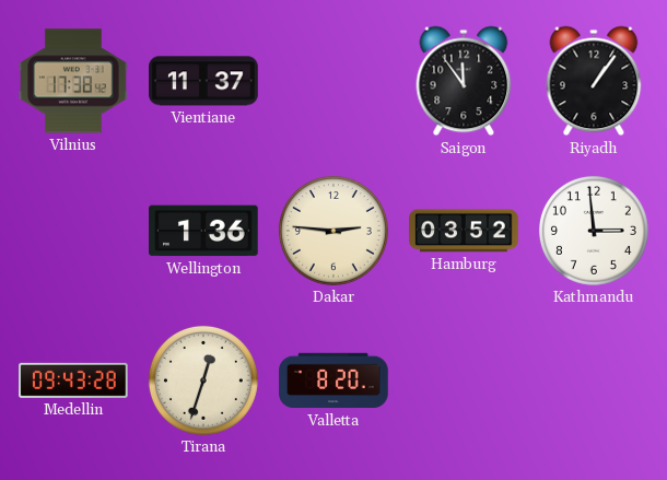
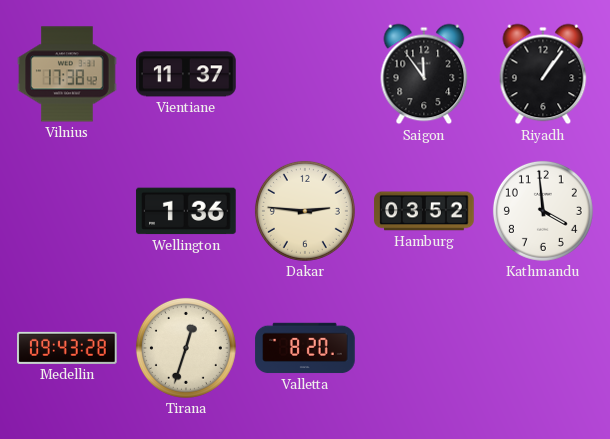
Kathmandu: 2:59 -> 3:59 (543, 211)
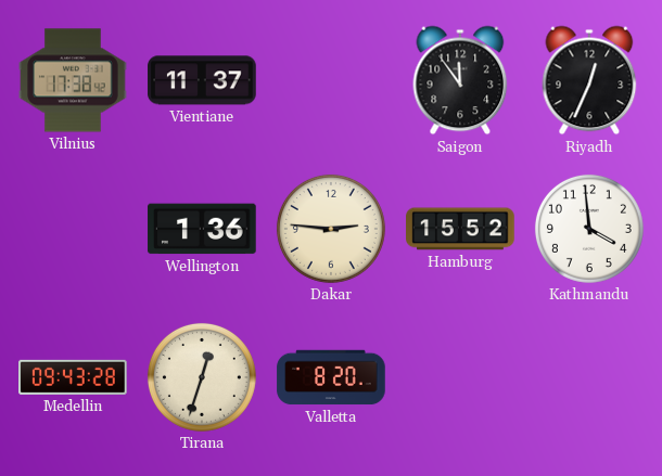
Riyadh: 1:06 -> 12:34 (589, 80)
Hamburg: 03:52 -> 15:52 (460, 229)
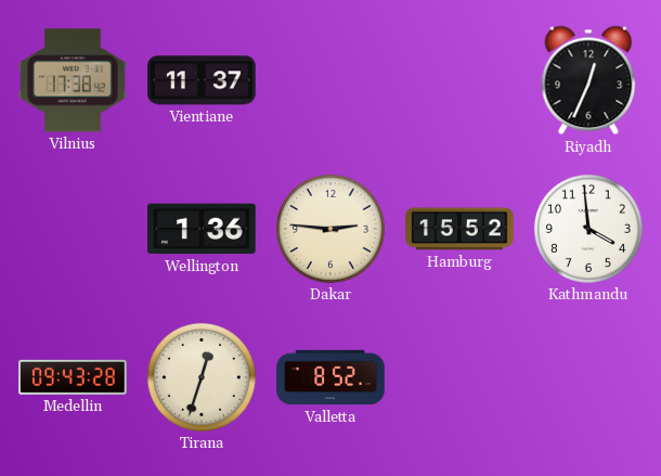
Saigon: 11:54 -> none (460, 80)
Valletta: 8:20 -> 8:52 (330, 377)
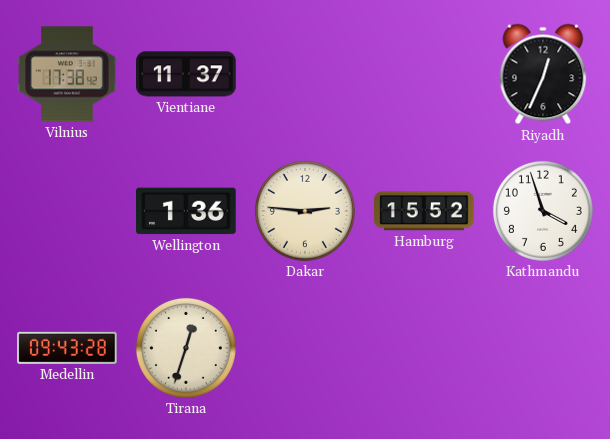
Kathmandu: 3:59 -> 3:57 (543, 211)
Valletta: 8:52 -> none (330, 377)
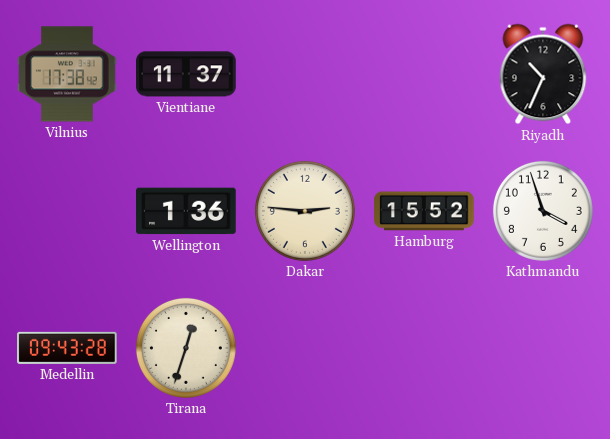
Riyadh: 12:34 -> 10:34 (543, 74)
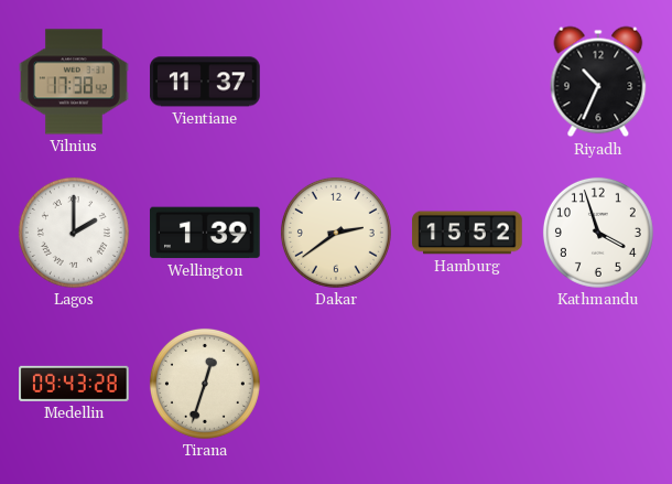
Lagos: none -> 2:00 (74, 233)
Wellington: 1:36 -> 1:39 (205, 233)
Dakar: 2:46 -> 2:39 (336, 233)
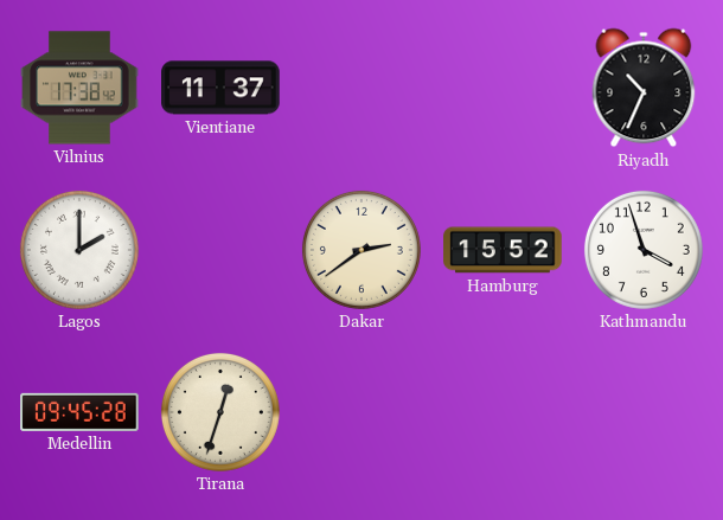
Wellington: 1:39 -> none (205, 233)
Medellin: 09:43 -> 09:45 (79, 412)
